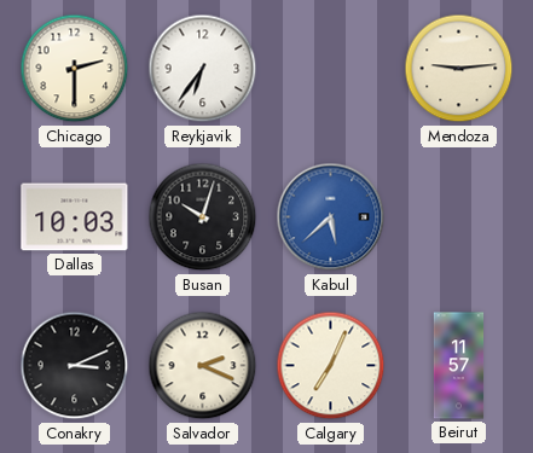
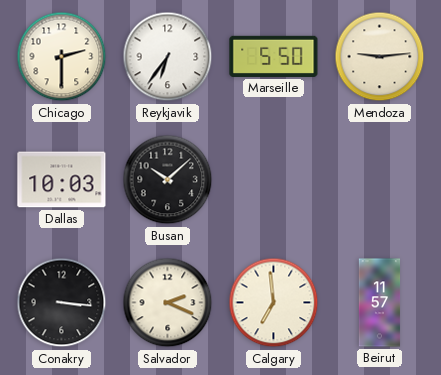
Marseille: none -> 5:50 (274, 56)
Busan: 10:03 -> 10:08 (168, 180)
Kabul: 5:38 -> none (331, 217)
Conakry: 3:11 -> 3:16 (62, 303)
Calgary: 7:04 -> 6:59 (274, 303)
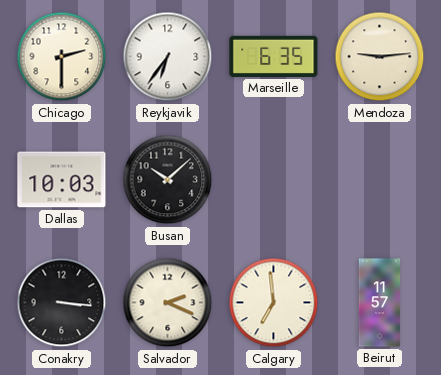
Marseille: 5:50 -> 6:35 (274, 56)
